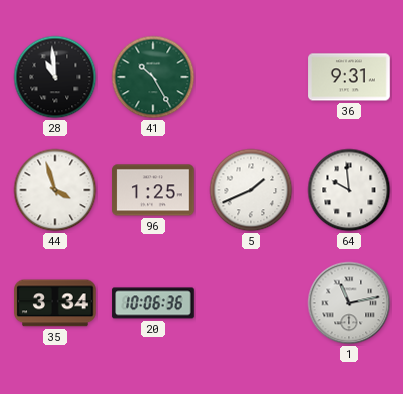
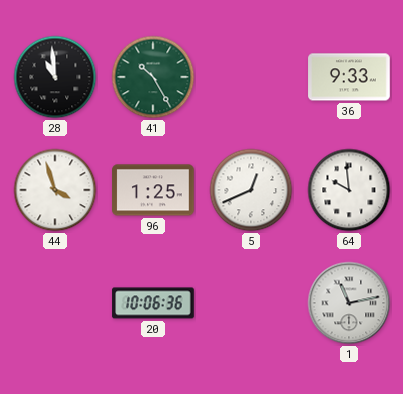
36: 9:31 -> 9:33 (349, 77)
5: 1:41 -> 12:41 (251, 190)
35: 3:34 -> none (55, 303)
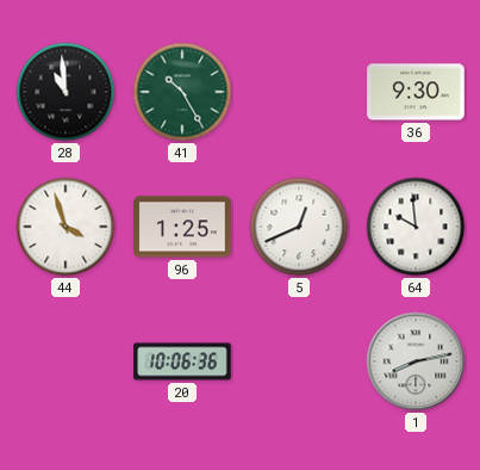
36: 9:33 -> 9:30 (416, 92)
1: 11:13 -> 8:13 (416, 361)
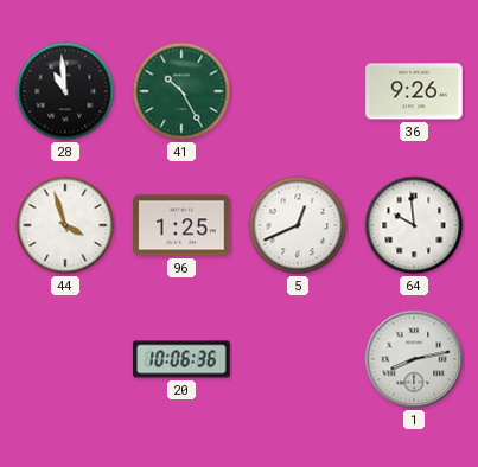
36: 9:30 -> 9:26 (414, 91)
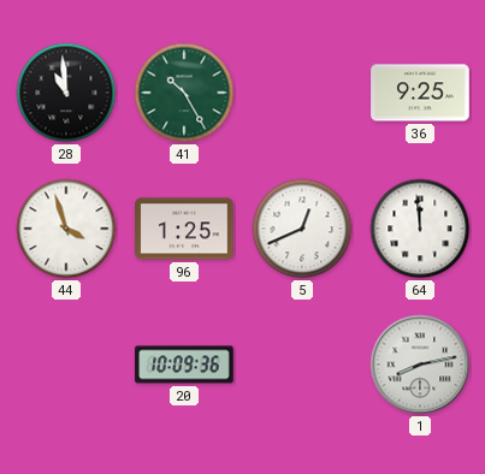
36: 9:26 -> 9:25 (420, 93)
64: 9:59 -> 11:59 (420, 229)
20: 10:06 -> 10:09 (184, 365)
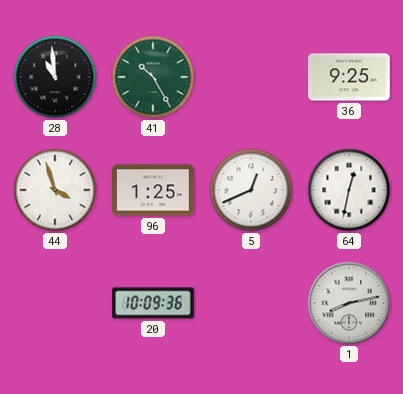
64: 11:59 -> 12:32 (349, 190)
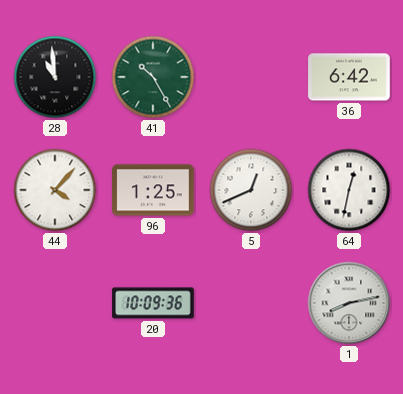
36: 9:25 -> 6:42 (349, 77)
44: 3:57 -> 4:07 (55, 190)
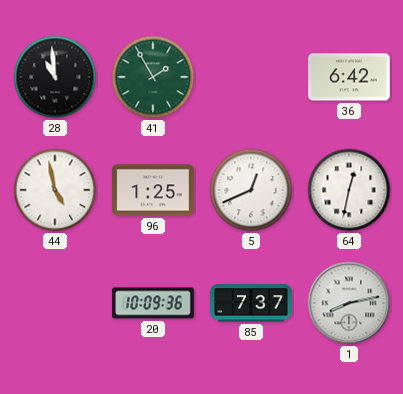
41: 10:25 -> 1:55 (153, 77)
44: 4:07 -> 4:58 (55, 190)
85: none -> 7:37 (251, 303)
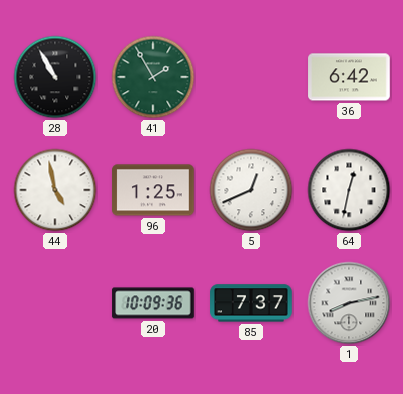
28: 10:59 -> 10:55 (55, 77)
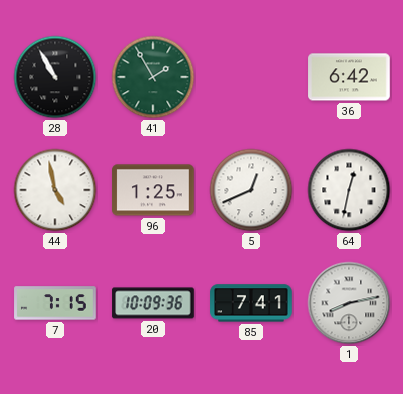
7: none -> 7:15 (55, 303)
85: 7:37 -> 7:41 (251, 303)
